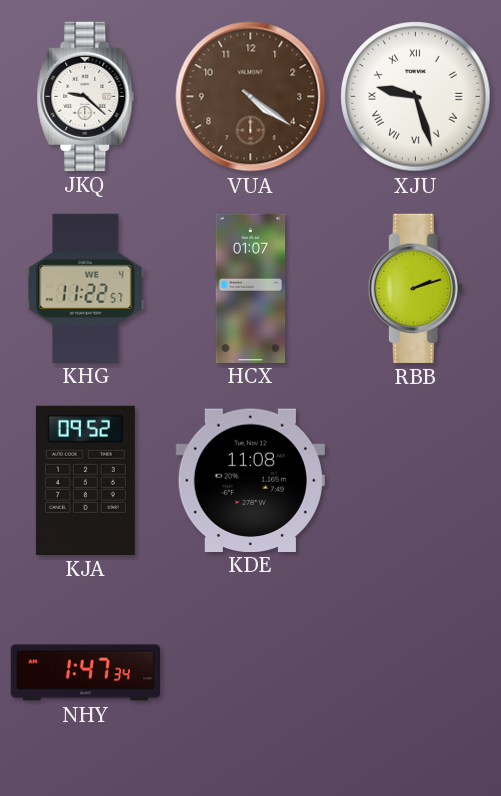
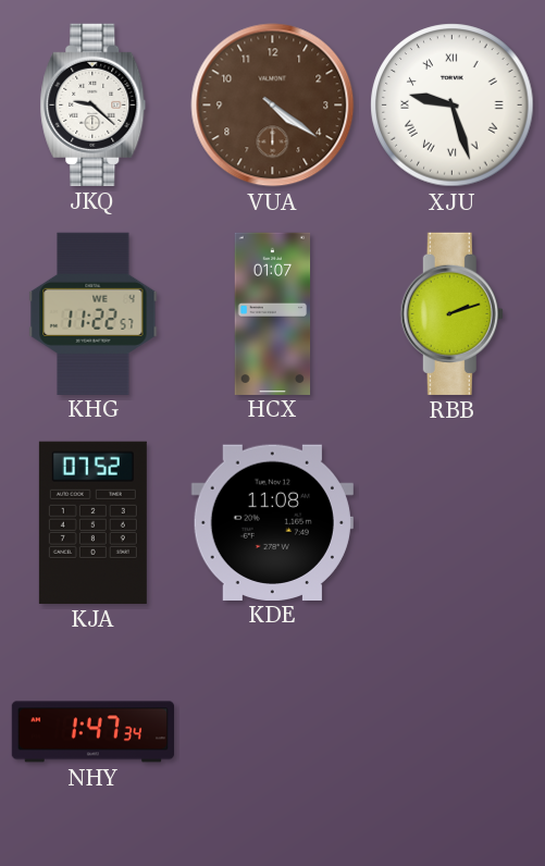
KJA: 09:52 -> 07:52 (92, 522)
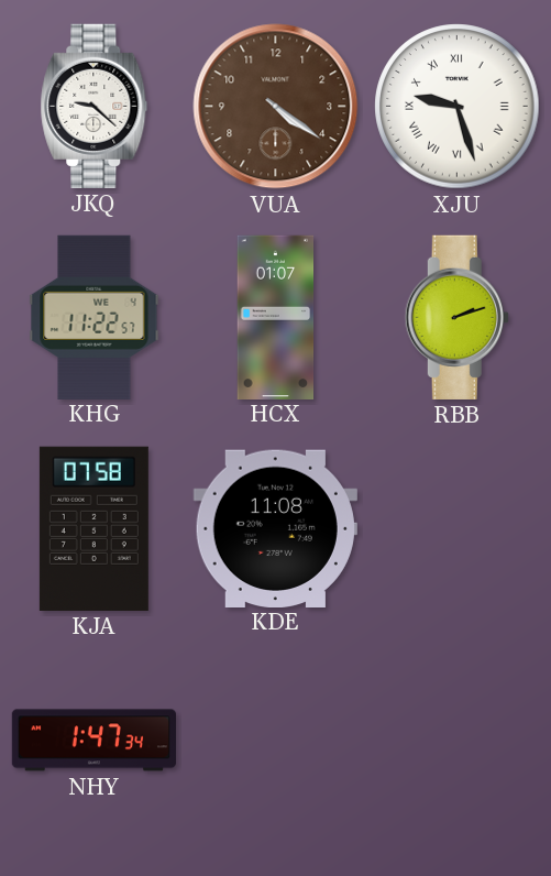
KJA: 07:52 -> 07:58 (93, 528)
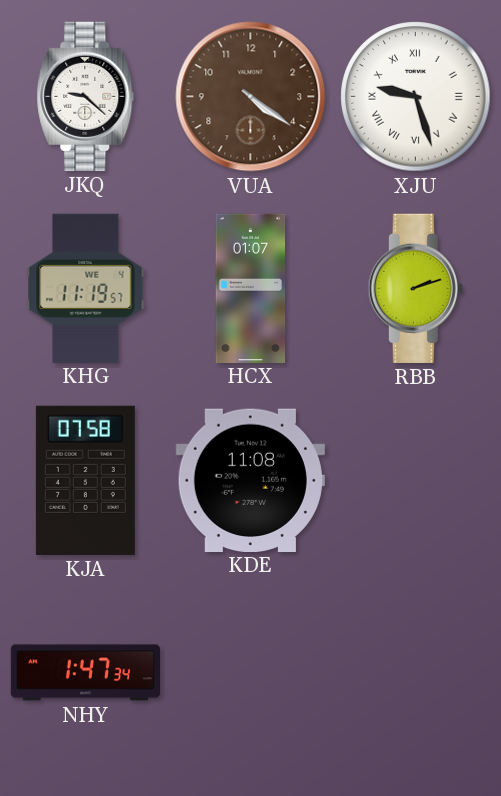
KHG: 11:22 -> 11:19 (86, 288)
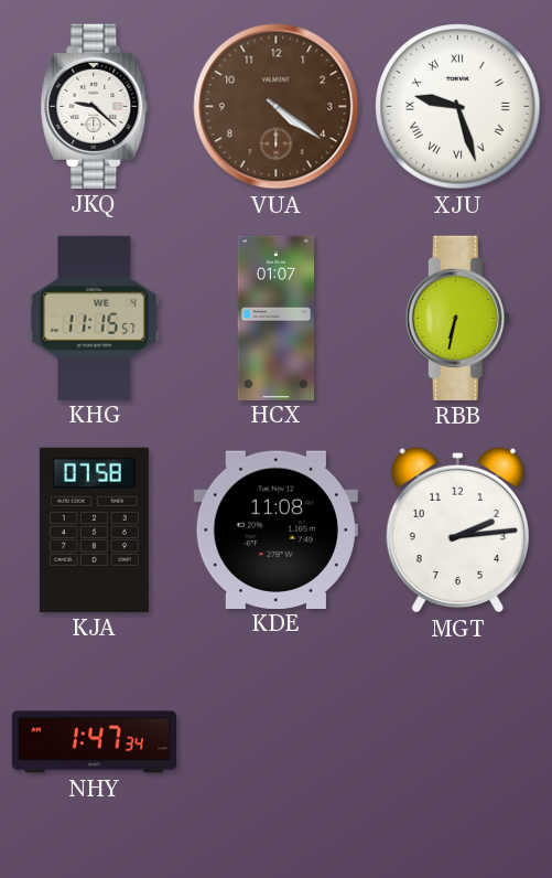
KHG: 11:19 -> 11:15 (95, 318)
RBB: 2:12 -> 6:32 (457, 318)
MGT: none -> 2:14 (457, 529)
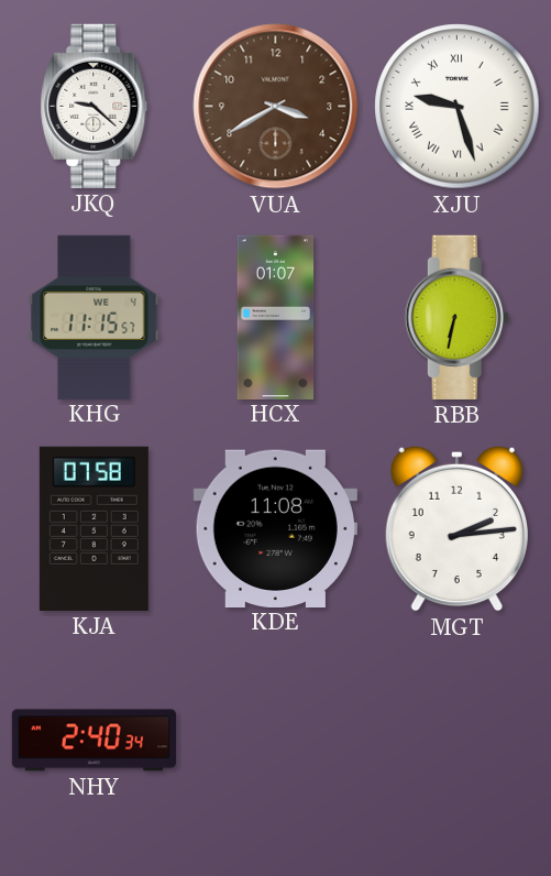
VUA: 4:21 -> 3:40 (276, 107)
NHY: 1:47 -> 2:40 (95, 741)
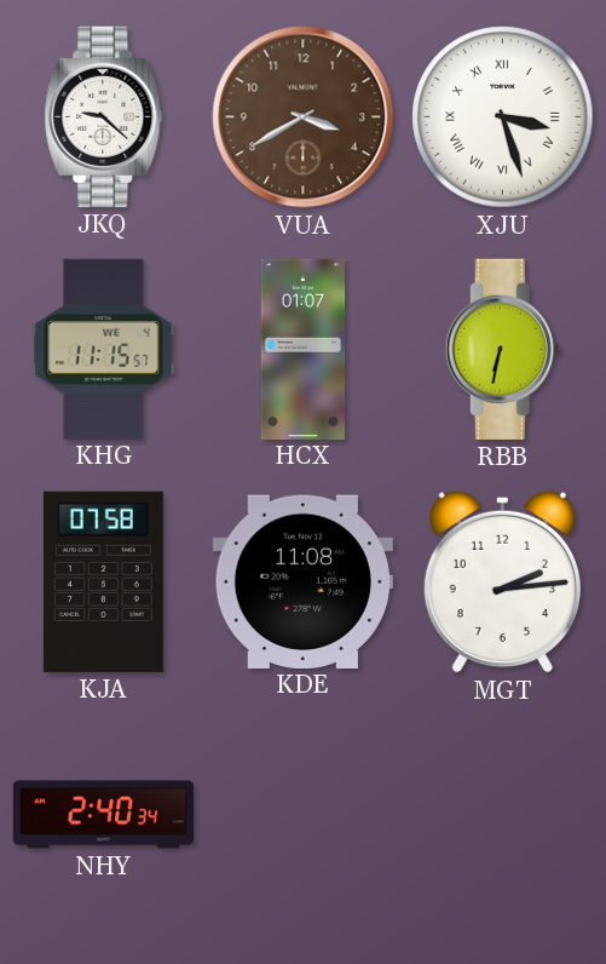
XJU: 9:27 -> 3:27 (503, 117)
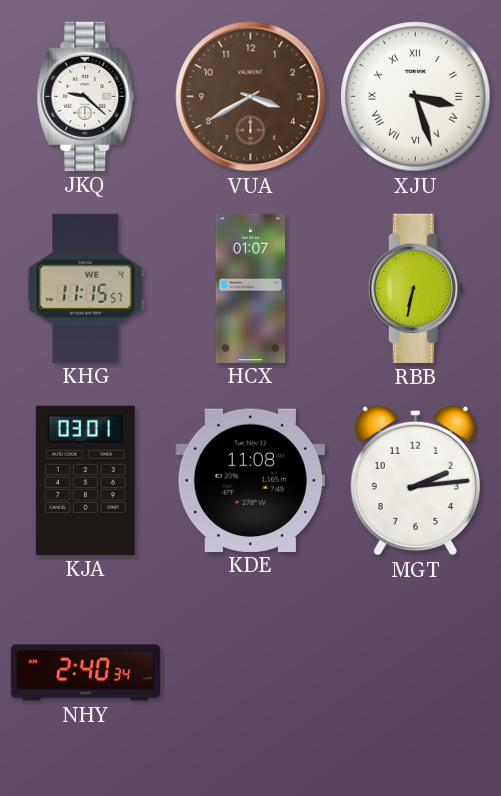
KJA: 07:58 -> 03:01 (85, 480)
